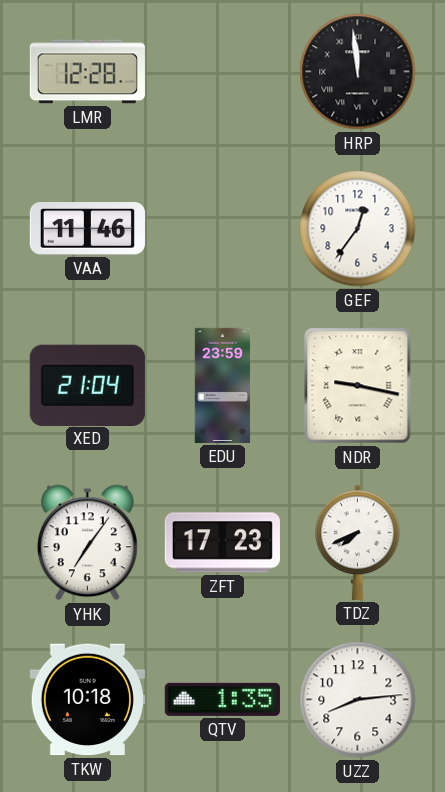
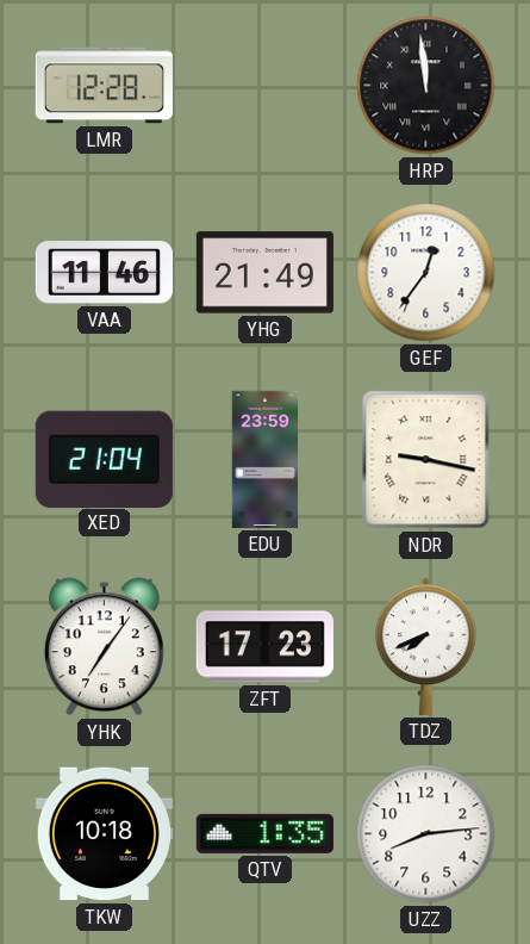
YHG: none -> 21:49 (264, 273)
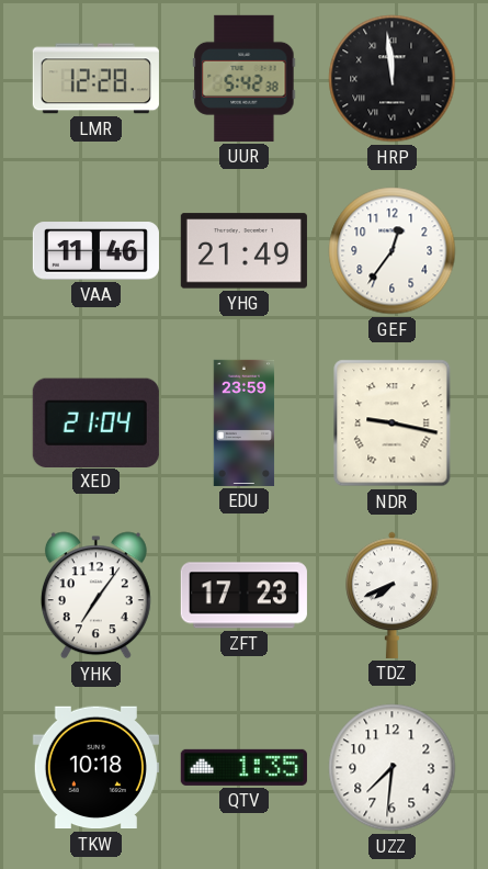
UUR: none -> 5:42 (245, 78)
UZZ: 8:14 -> 7:31 (393, 768)
